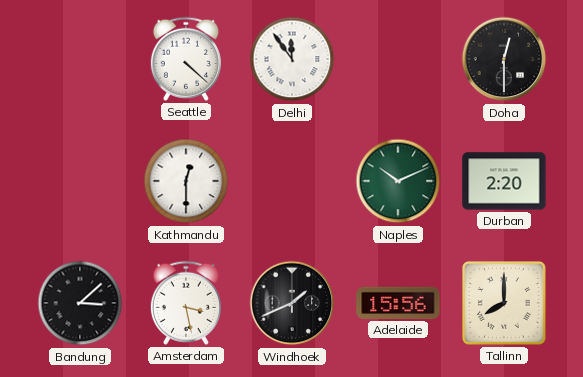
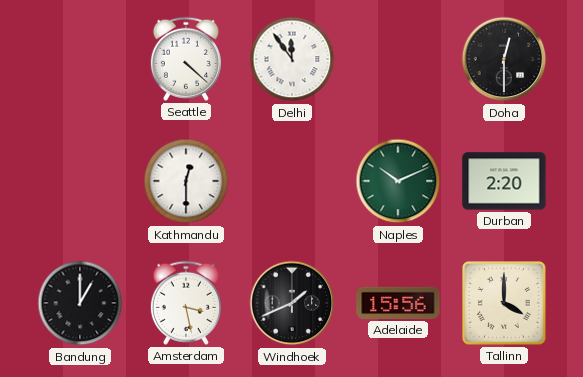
Bandung: 3:08 -> 1:00 (80, 303)
Tallinn: 8:00 -> 4:00 (505, 304)
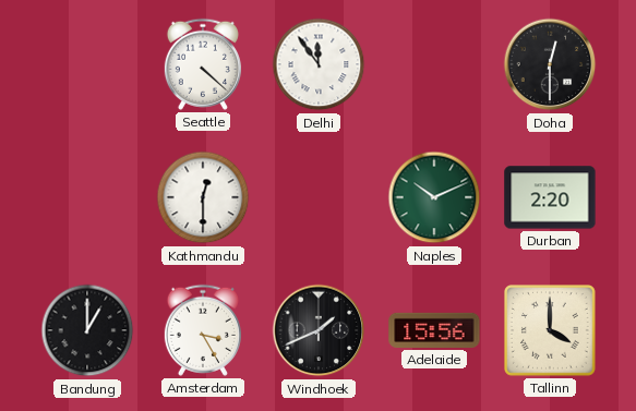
Amsterdam: 3:28 -> 3:25 (203, 330)
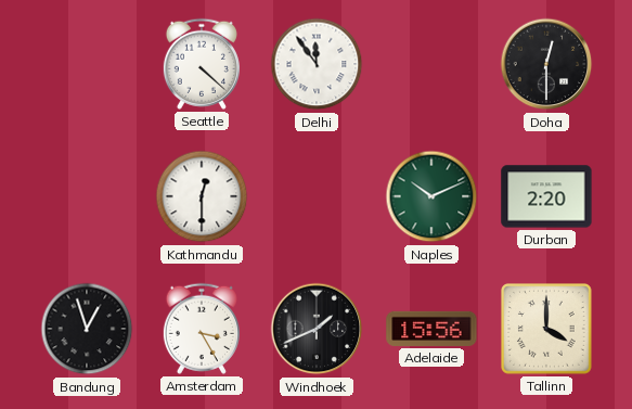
Bandung: 1:00 -> 12:57 (87, 329)
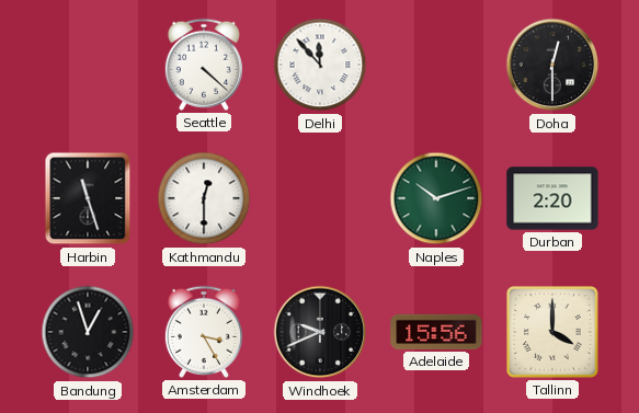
Delhi: 11:54 -> 11:53 (320, 65)
Harbin: none -> 11:27 (88, 198)
Naples: 10:11 -> 10:12 (436, 198)
Windhoek: 1:41 -> 9:41 (320, 332)
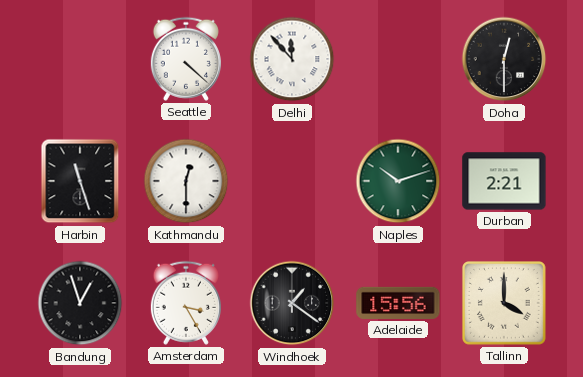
Durban: 2:20 -> 2:21 (504, 181)
Windhoek: 9:41 -> 1:21 (292, 303)
